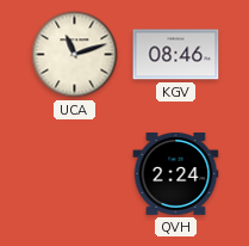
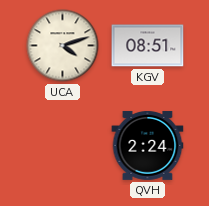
UCA: 11:12 -> 4:12 (63, 46)
KGV: 08:46 -> 08:51 (148, 46)
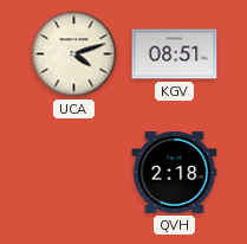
QVH: 2:24 -> 2:18 (175, 172)
